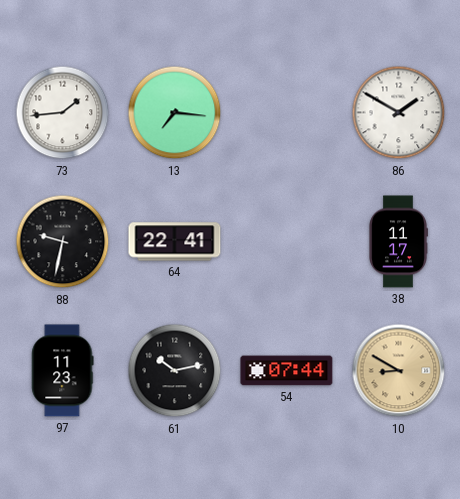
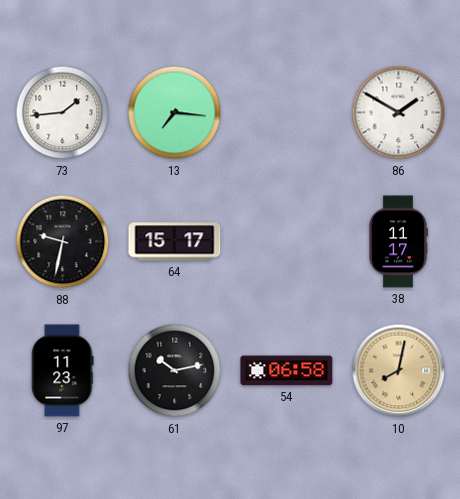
64: 22:41 -> 15:17 (175, 242)
54: 07:44 -> 06:58 (287, 371)
10: 8:50 -> 8:02 (399, 371)
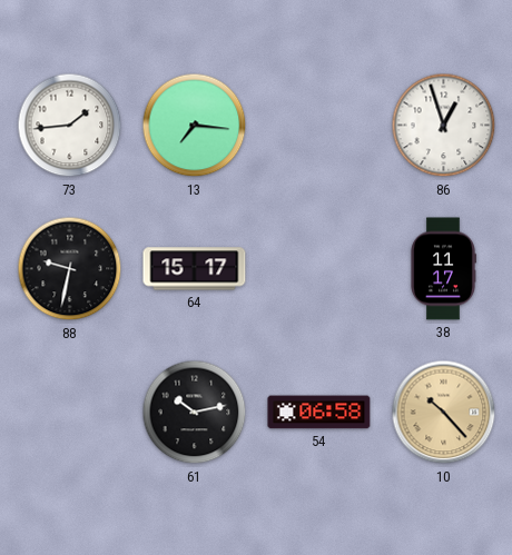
86: 1:50 -> 12:57 (444, 126)
97: 11:23 -> none (63, 371)
10: 8:02 -> 10:23 (444, 413)
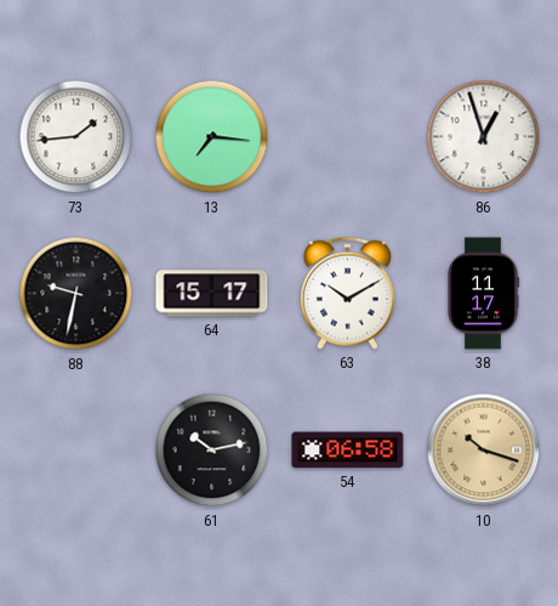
63: none -> 10:10 (347, 293)
10: 10:23 -> 10:18 (484, 451)
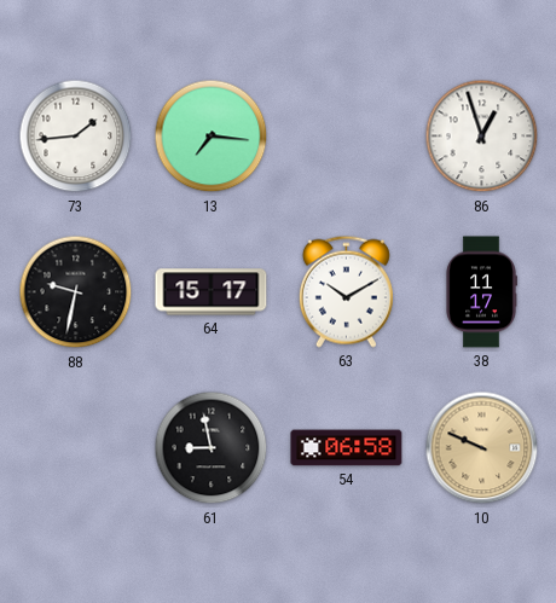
61: 10:13 -> 8:58 (212, 448)
10: 10:18 -> 9:49 (482, 448)
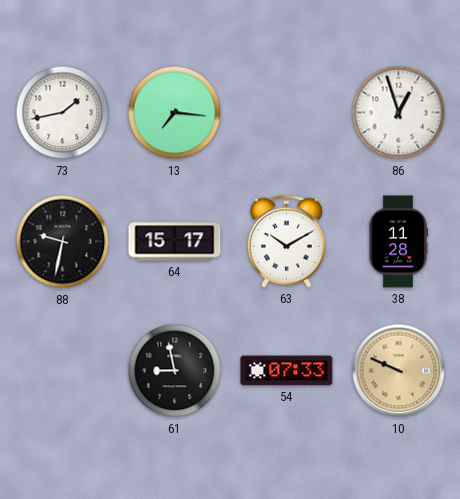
73: 1:44 -> 1:43 (63, 113)
38: 11:17 -> 11:28 (398, 242)
54: 06:58 -> 07:33 (287, 371)
